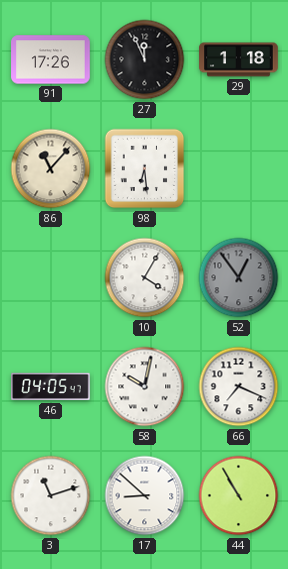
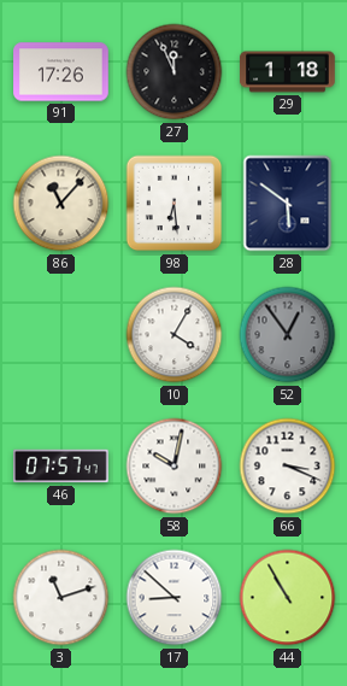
28: none -> 5:51 (288, 204)
46: 04:05 -> 07:57 (61, 467)
66: 7:19 -> 3:19 (288, 467)
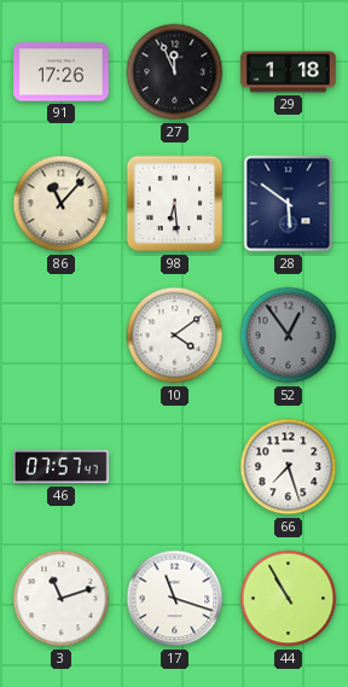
10: 4:05 -> 4:09 (175, 336)
58: 10:02 -> none (175, 467)
66: 3:19 -> 7:27 (289, 467)
17: 8:52 -> 11:18 (175, 599)
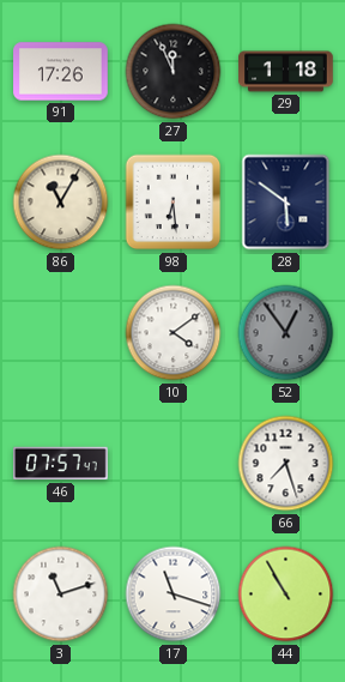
86: 11:07 -> 11:05 (61, 203)
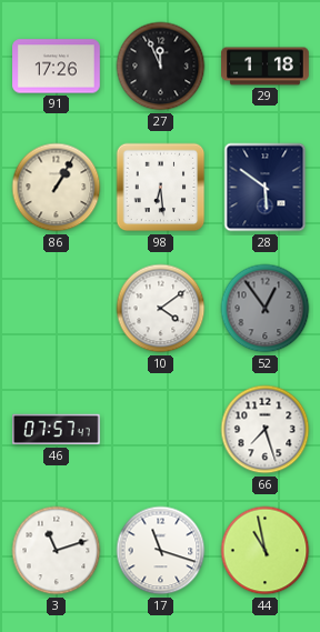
86: 11:05 -> 1:05 (57, 188)
44: 10:55 -> 10:58 (266, 551)
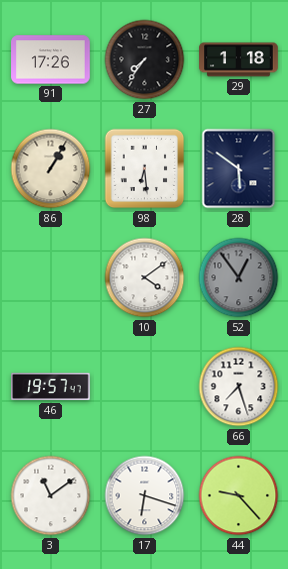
27: 11:56 -> 7:36 (145, 60)
46: 07:57 -> 19:57 (51, 387)
3: 11:12 -> 11:09 (51, 496)
17: 11:18 -> 6:18 (145, 496)
44: 10:58 -> 9:23 (239, 496)
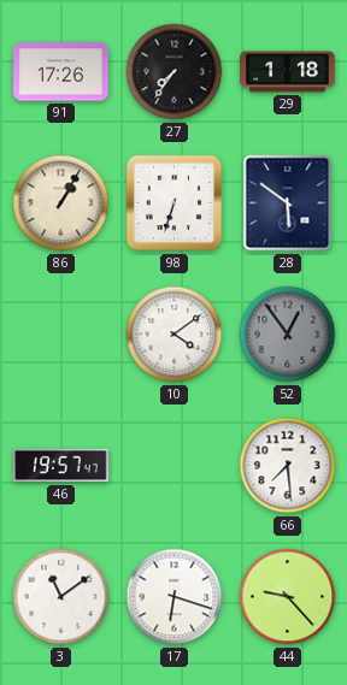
98: 6:29 -> 6:33 (175, 203)
66: 7:27 -> 7:29 (288, 466)
